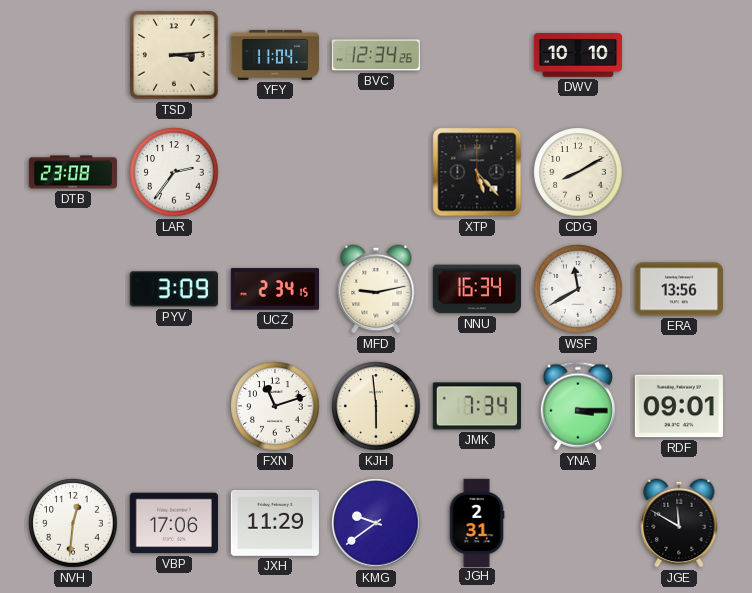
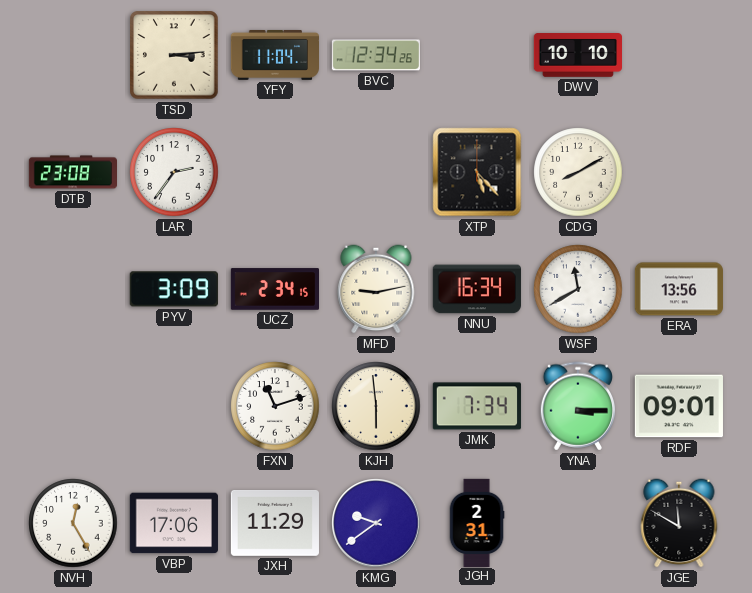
NVH: 12:31 -> 12:25 (73, 523)
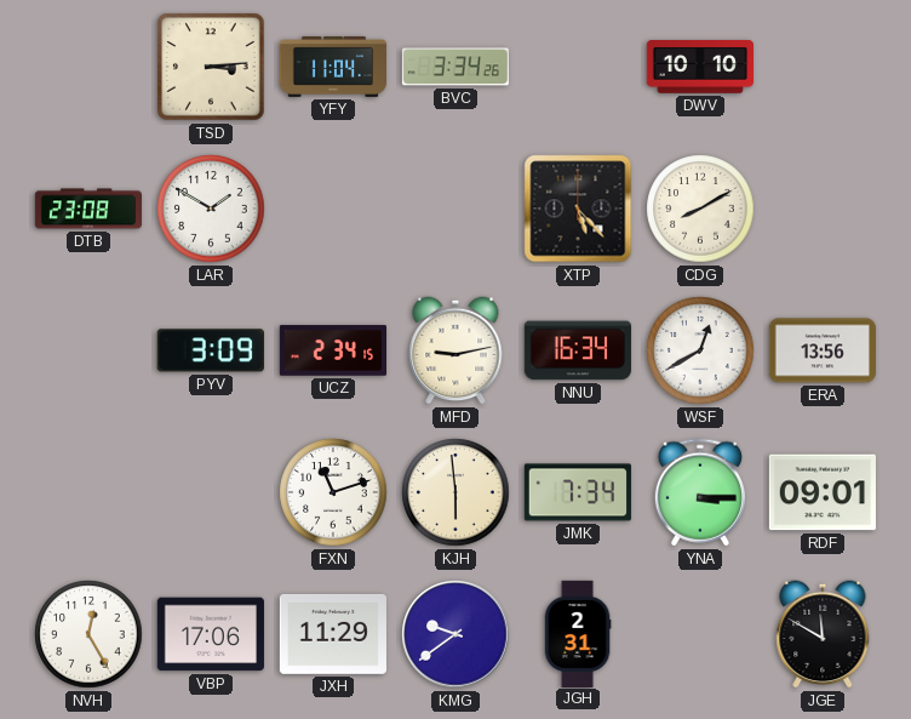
BVC: 12:34 -> 3:34 (456, 67)
LAR: 2:36 -> 1:50 (211, 209)
WSF: 11:40 -> 12:40 (700, 350)
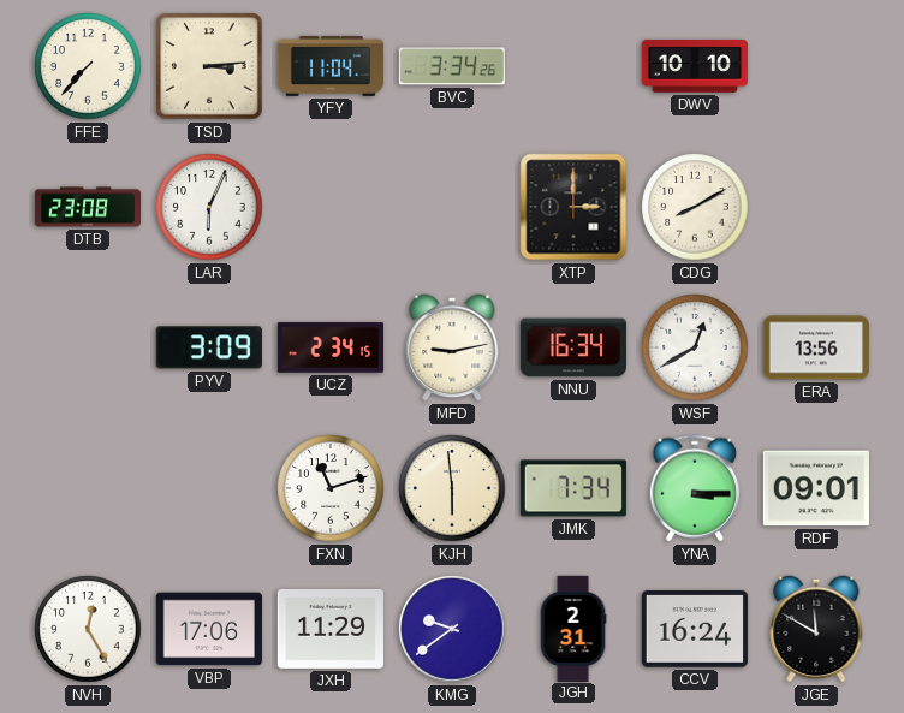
FFE: none -> 7:37 (88, 66)
LAR: 1:50 -> 6:04 (209, 207)
XTP: 5:23 -> 3:00 (573, 207)
CCV: none -> 16:24 (695, 629)
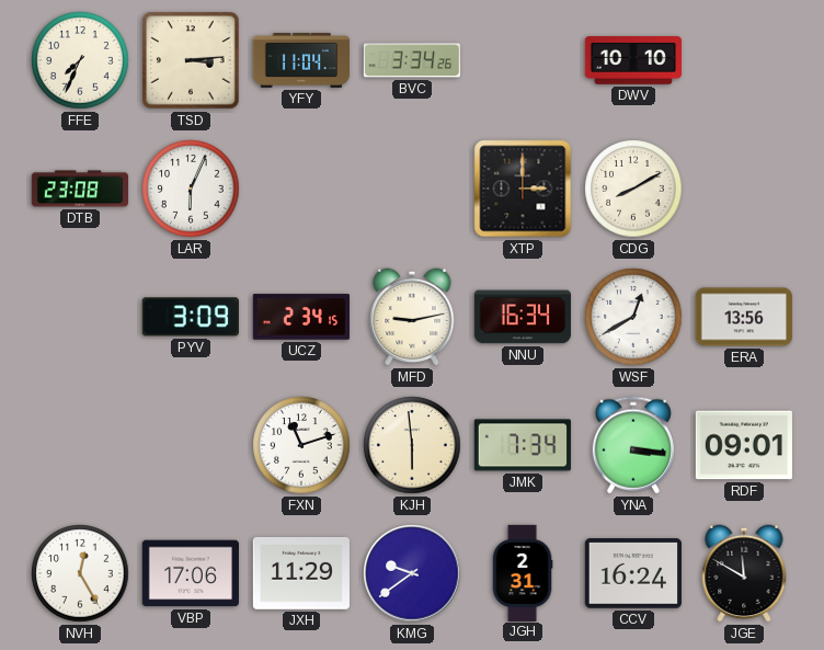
FFE: 7:37 -> 7:34 (80, 60)
YNA: 3:15 -> 3:16 (632, 445)
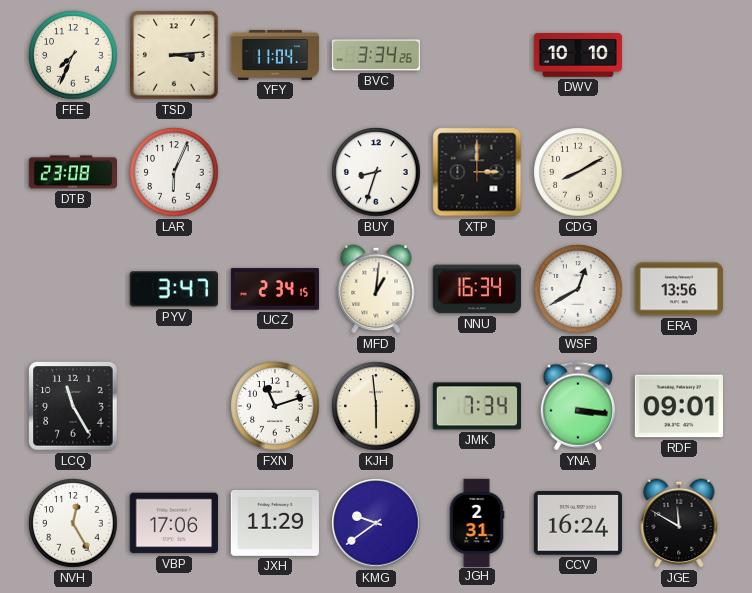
BUY: none -> 8:33 (376, 172)
PYV: 3:09 -> 3:47 (174, 289)
MFD: 9:13 -> 1:01 (376, 289)
LCQ: none -> 11:25 (73, 406)
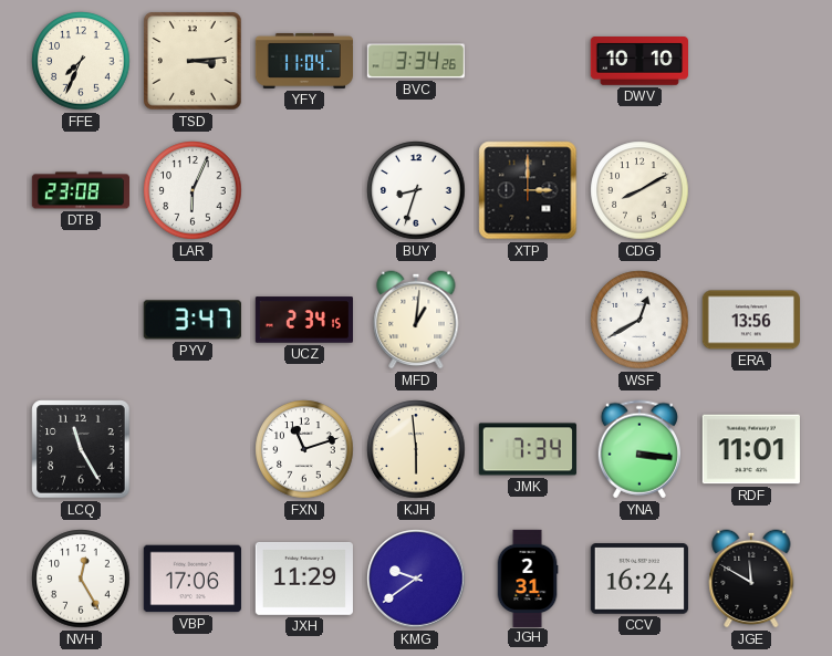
NNU: 16:34 -> none (477, 289)
RDF: 09:01 -> 11:01 (751, 449)
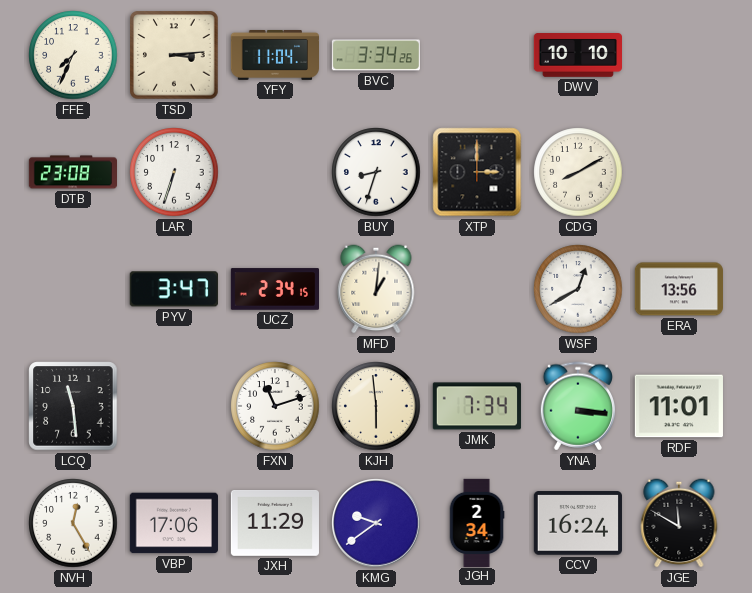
LAR: 6:04 -> 6:33 (174, 172)
LCQ: 11:25 -> 11:29 (73, 406)
JGH: 2:31 -> 2:34 (477, 522)
